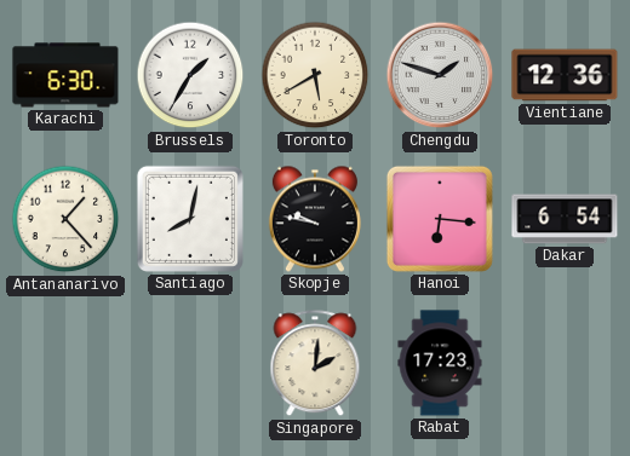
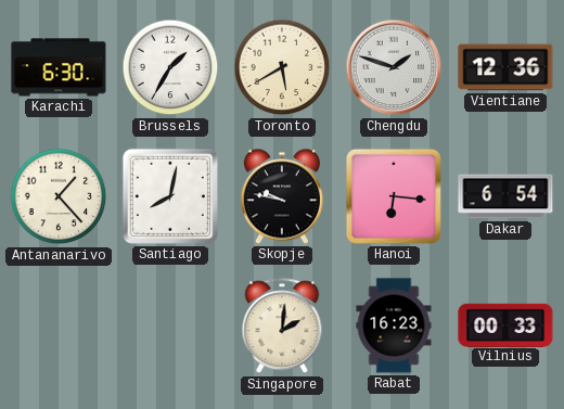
Rabat: 17:23 -> 16:23 (394, 325)
Vilnius: none -> 00:33 (505, 324)
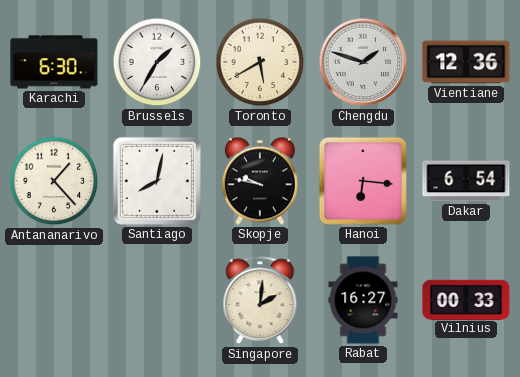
Rabat: 16:23 -> 16:27 (363, 300)
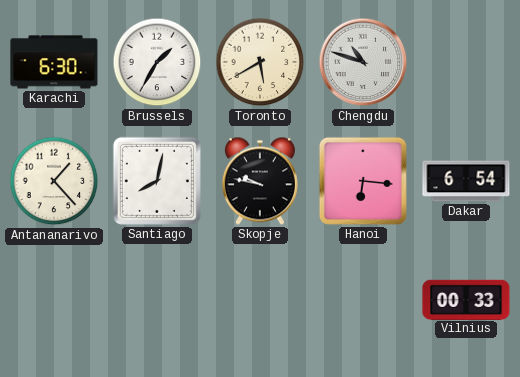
Chengdu: 1:48 -> 10:48 (363, 62)
Vientiane: 12:36 -> none (466, 62)
Singapore: 2:01 -> none (260, 301)
Rabat: 16:27 -> none (363, 300)
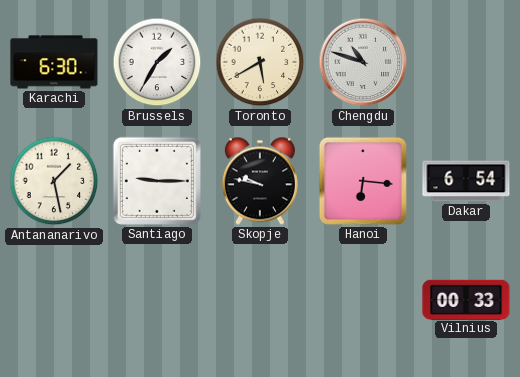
Antananarivo: 1:23 -> 1:28 (54, 181)
Santiago: 8:02 -> 9:15 (157, 181)
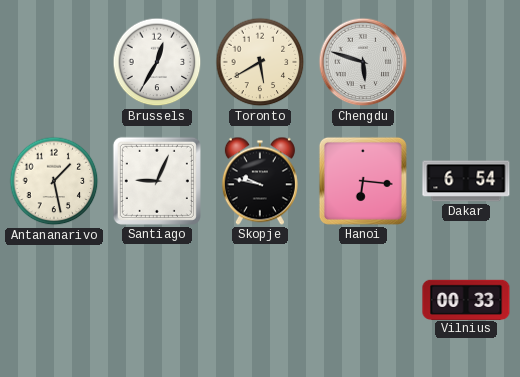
Karachi: 6:30 -> none (54, 62)
Brussels: 1:35 -> 12:35 (157, 62)
Chengdu: 10:48 -> 5:48 (363, 62)
Santiago: 9:15 -> 9:04 (157, 181)
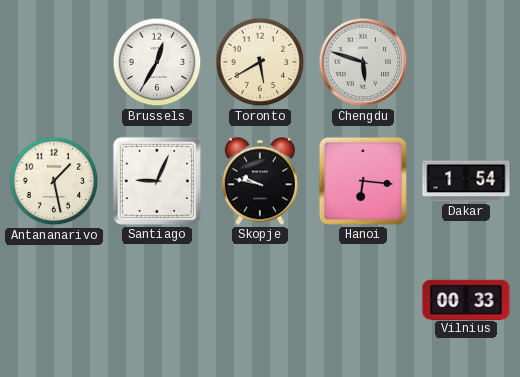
Dakar: 6:54 -> 1:54 (466, 181)
